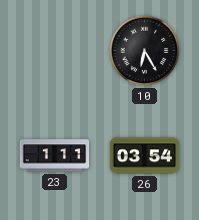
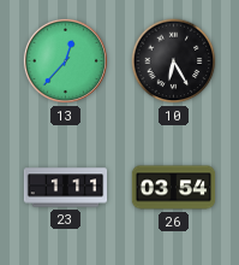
13: none -> 12:37 (65, 60)
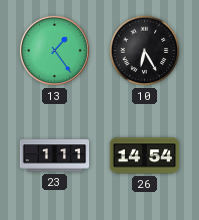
13: 12:37 -> 1:24 (54, 50)
26: 03:54 -> 14:54 (145, 156)
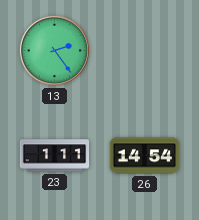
13: 1:24 -> 2:24 (54, 50)
10: 6:25 -> none (145, 51)
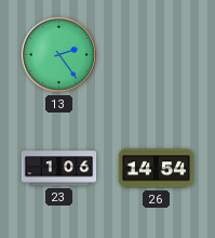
23: 1:11 -> 1:06 (59, 169)
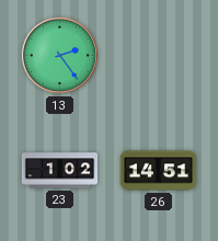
23: 1:06 -> 1:02 (60, 171)
26: 14:54 -> 14:51 (159, 171)
